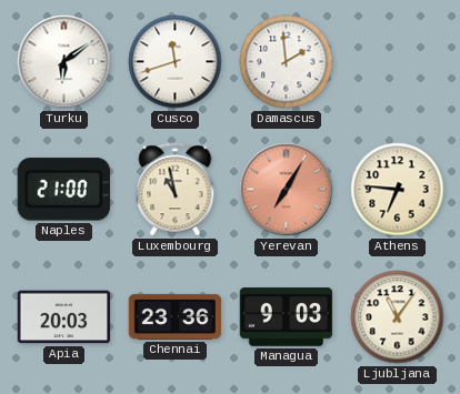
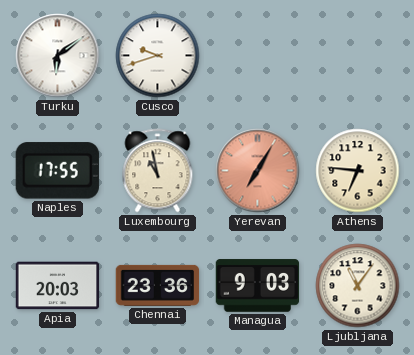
Cusco: 11:42 -> 9:42 (158, 56)
Damascus: 1:59 -> none (287, 62)
Naples: 21:00 -> 17:55 (57, 171)
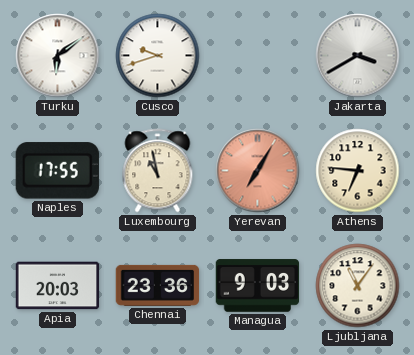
Jakarta: none -> 3:40 (358, 56)
